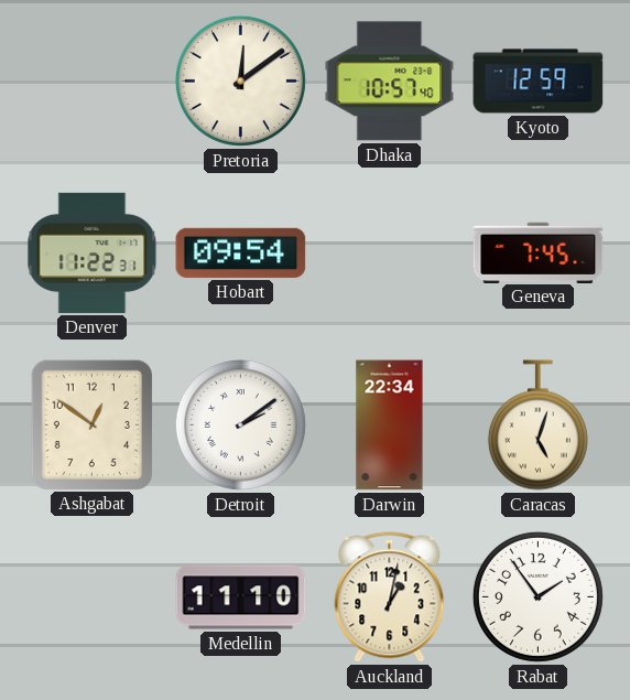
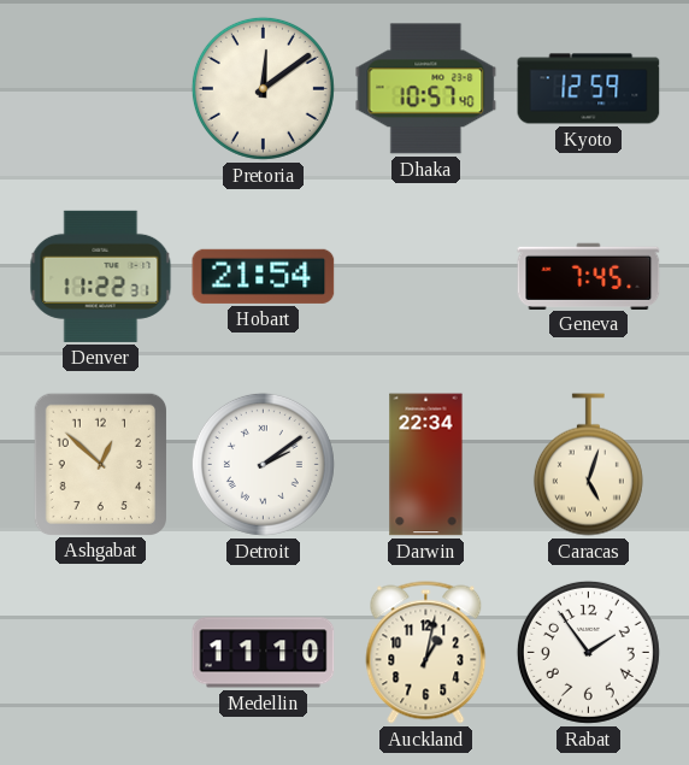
Hobart: 09:54 -> 21:54 (264, 276)
Ashgabat: 12:51 -> 12:52 (100, 464)
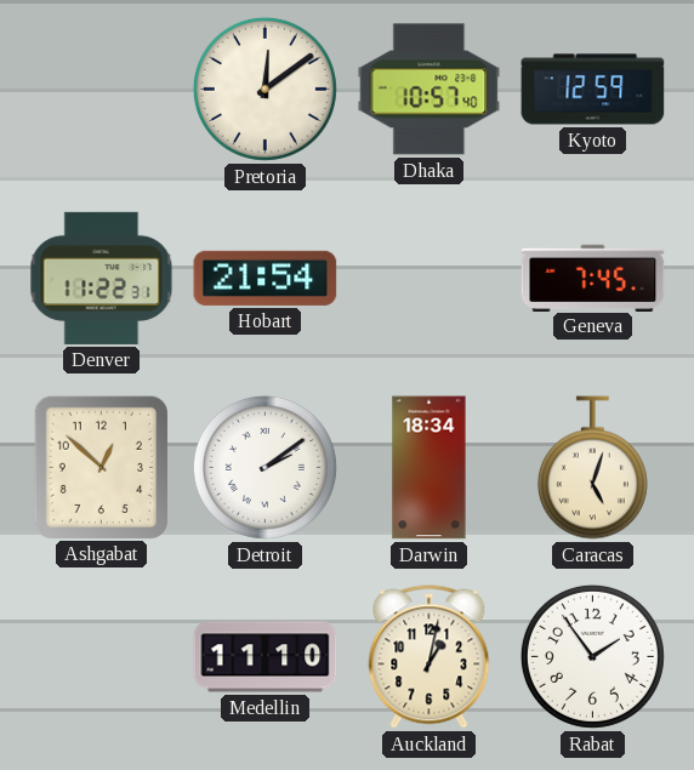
Darwin: 22:34 -> 18:34 (430, 468)
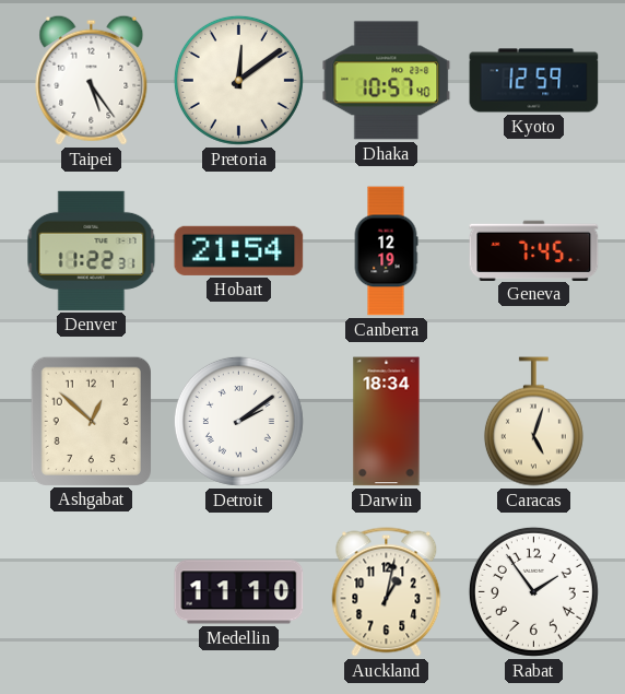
Taipei: none -> 5:24 (92, 80)
Canberra: none -> 12:19 (386, 251)
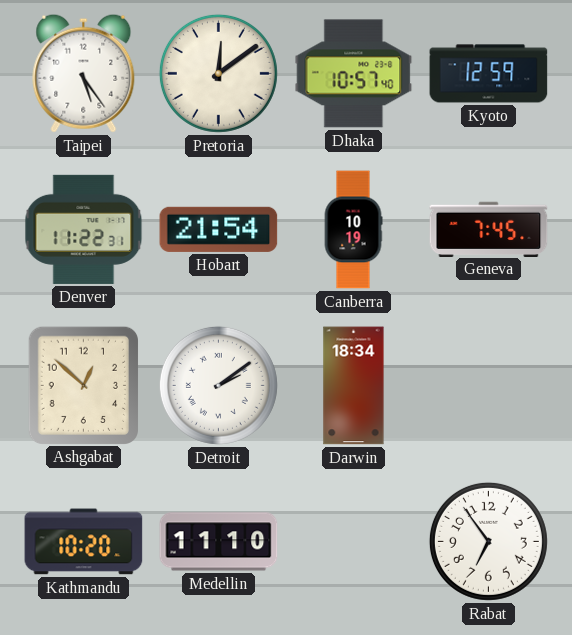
Canberra: 12:19 -> 10:19 (353, 230)
Caracas: 5:03 -> none (533, 422)
Kathmandu: none -> 10:20 (84, 542)
Auckland: 1:02 -> none (387, 592)
Rabat: 1:54 -> 6:54 (488, 541)
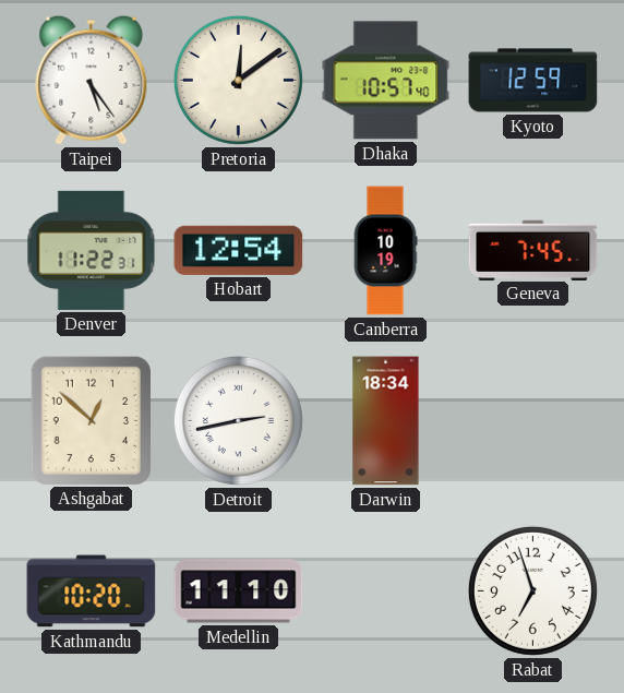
Hobart: 21:54 -> 12:54 (239, 250)
Detroit: 2:09 -> 2:43 (238, 420)
Rabat: 6:54 -> 6:57 (532, 590)
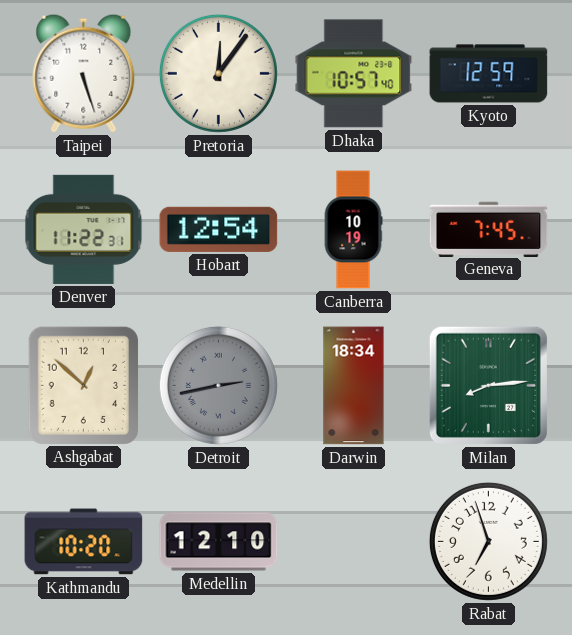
Taipei: 5:24 -> 5:27 (84, 73)
Pretoria: 12:09 -> 12:06 (218, 73)
Detroit dial: white -> grey (218, 385)
Milan: none -> 8:14 (488, 385)
Medellin: 11:10 -> 12:10 (219, 542)
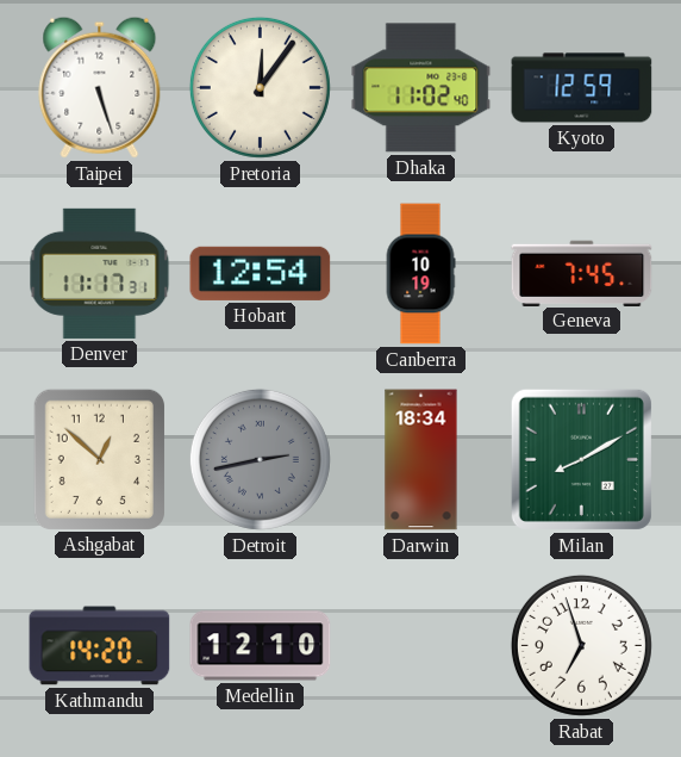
Dhaka: 10:57 -> 11:02 (421, 88)
Denver: 11:22 -> 11:17 (100, 273)
Milan: 8:14 -> 8:10 (581, 459)
Kathmandu: 10:20 -> 14:20 (100, 646)
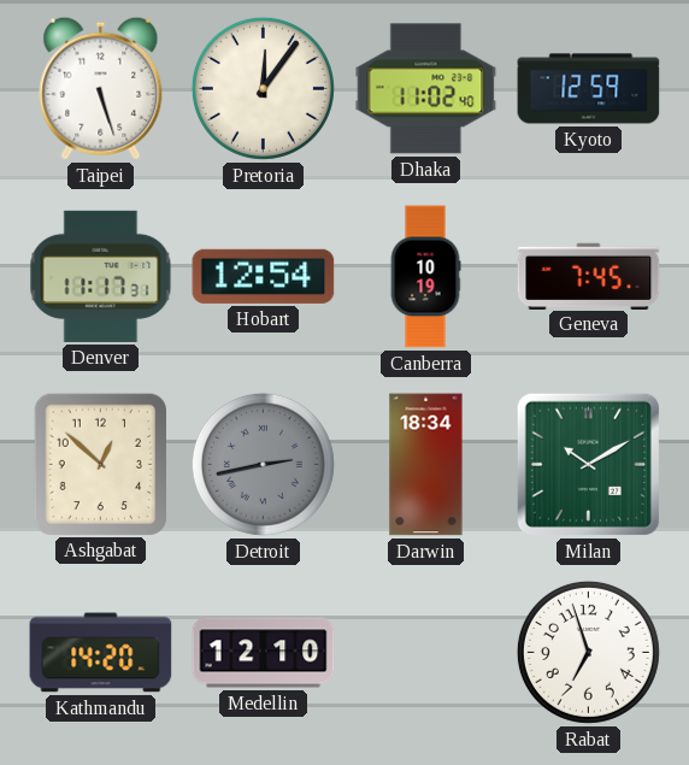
Milan: 8:10 -> 10:10 (588, 464)
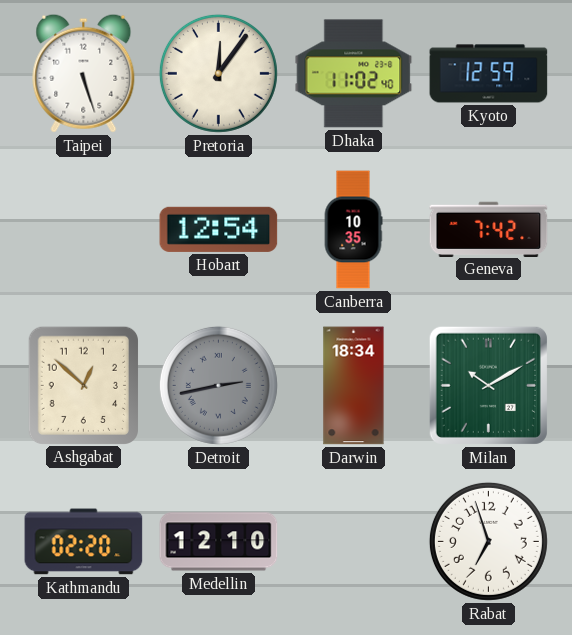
Denver: 11:17 -> none (101, 276)
Canberra: 10:19 -> 10:35 (353, 230)
Geneva: 7:45 -> 7:42 (489, 229)
Kathmandu: 14:20 -> 02:20 (84, 542)
